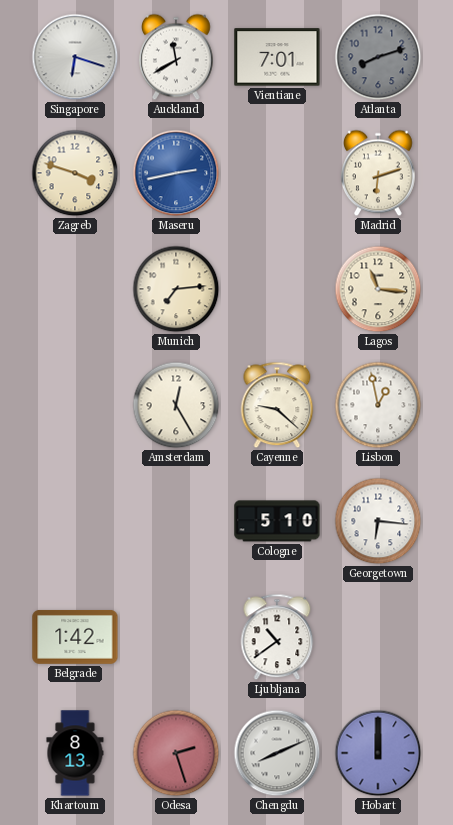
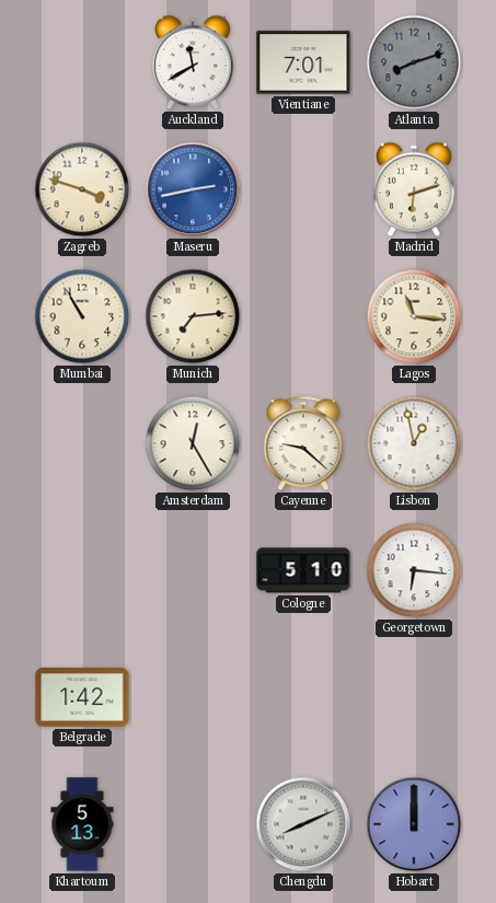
Singapore: 6:18 -> none (75, 57)
Mumbai: none -> 10:55 (82, 316)
Ljubljana: 10:39 -> none (277, 637)
Khartoum: 8:13 -> 5:13 (82, 824)
Odesa: 2:27 -> none (176, 753)
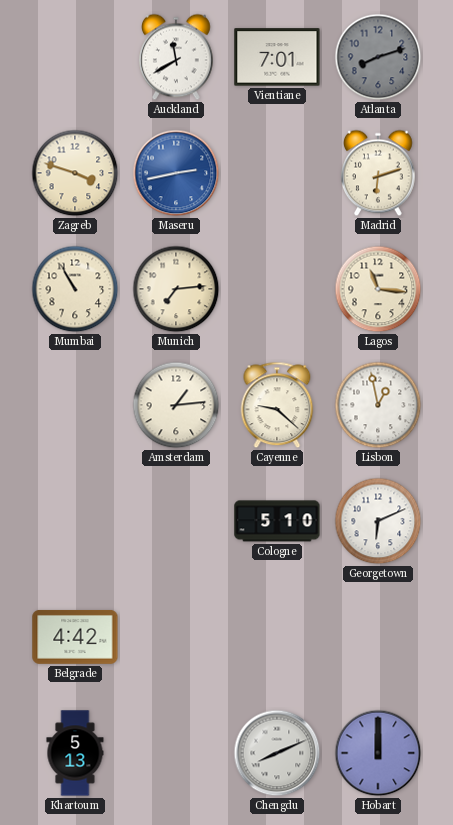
Amsterdam: 12:25 -> 1:14 (176, 405)
Georgetown: 6:16 -> 6:11 (378, 521)
Belgrade: 1:42 -> 4:42 (75, 637)
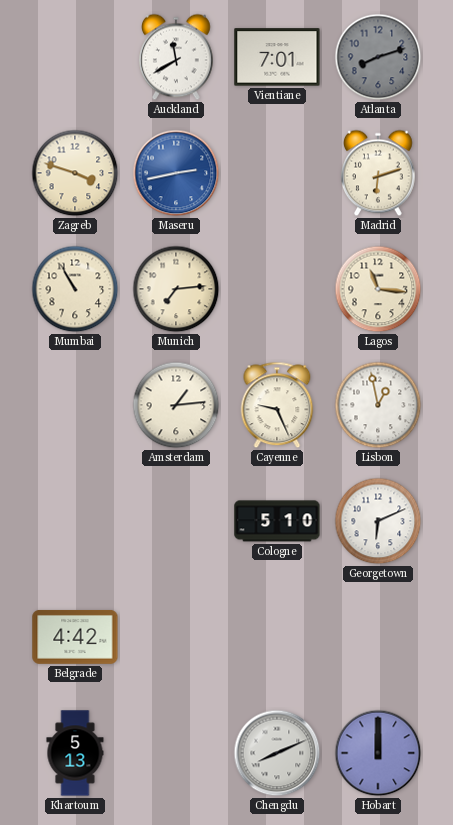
Cayenne: 9:22 -> 9:26 (277, 405)
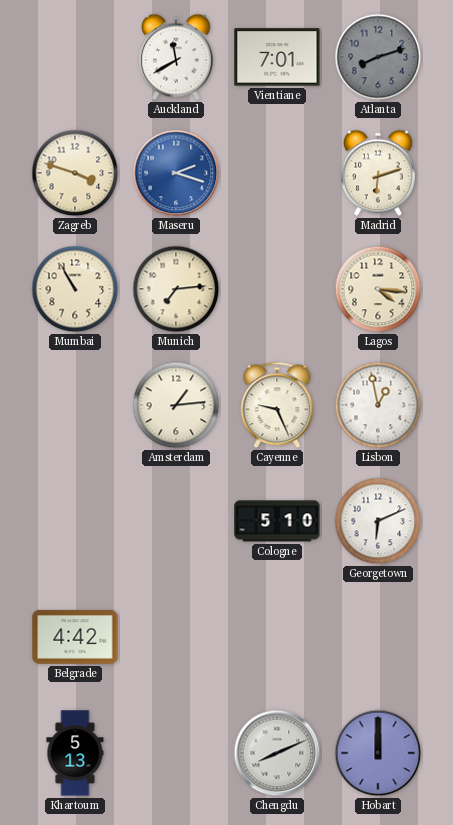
Maseru: 2:43 -> 2:18 (176, 173)
Lagos: 11:16 -> 4:16 (378, 289)
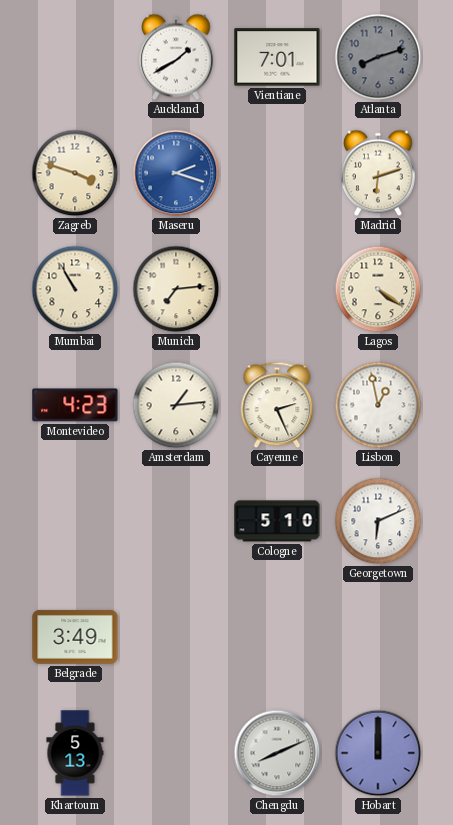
Auckland: 11:40 -> 1:40 (177, 57)
Lagos: 4:16 -> 4:21 (378, 289)
Montevideo: none -> 4:23 (75, 405)
Cayenne: 9:26 -> 2:26 (277, 405)
Belgrade: 4:42 -> 3:49 (75, 637)
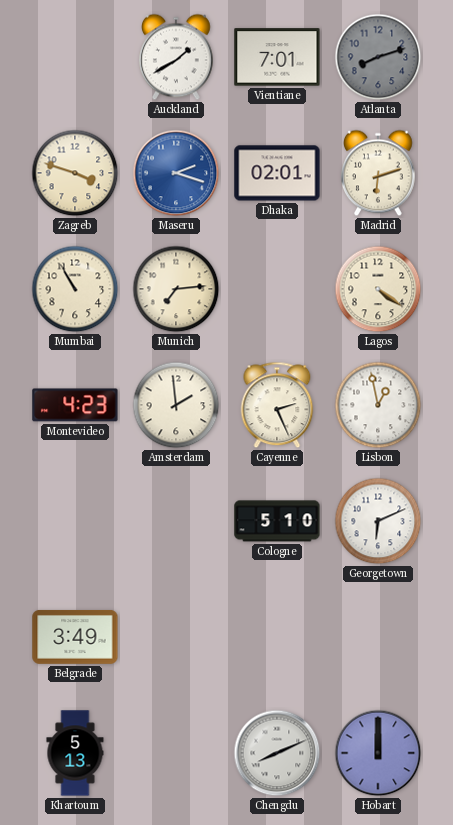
Dhaka: none -> 02:01 (277, 173)
Amsterdam: 1:14 -> 1:59 (176, 405)
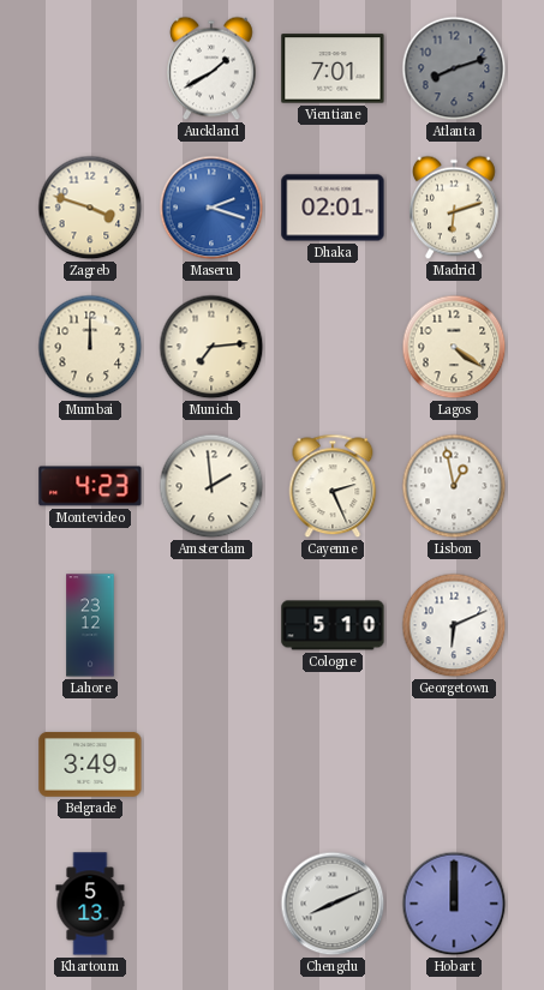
Mumbai: 10:55 -> 12:00 (90, 347)
Lahore: none -> 23:12 (90, 625)
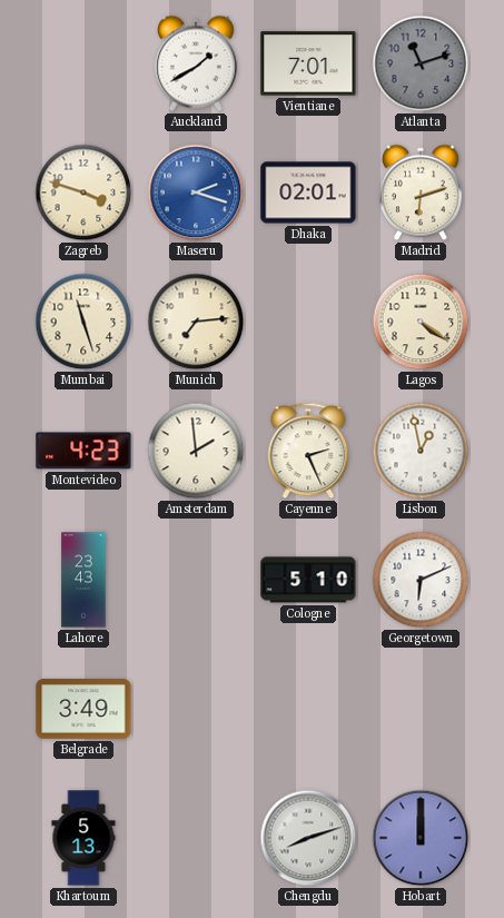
Atlanta: 8:12 -> 11:12 (421, 63)
Mumbai: 12:00 -> 11:27 (83, 322)
Lahore: 23:12 -> 23:43 (83, 580)
Chengdu: 8:11 -> 8:12 (308, 838)
